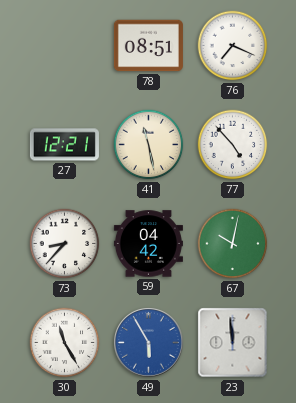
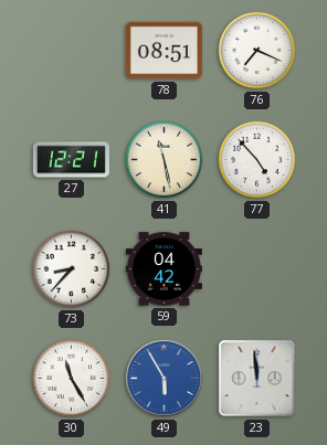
67: 10:02 -> none (233, 244)
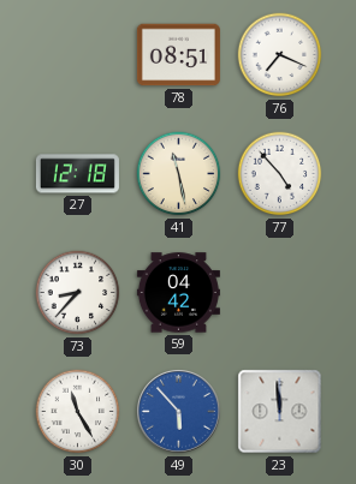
27: 12:21 -> 12:18 (77, 174)
49: 5:55 -> 5:53 (179, 412)
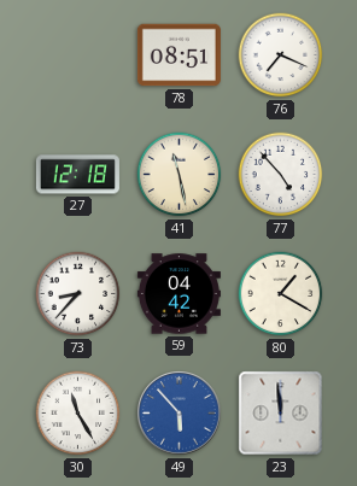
80: none -> 1:20 (281, 294)
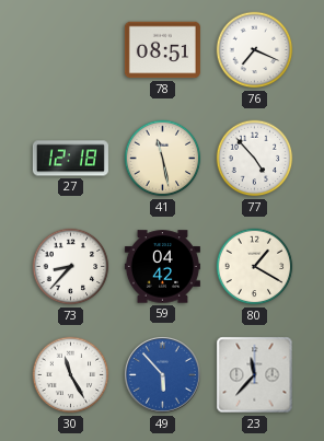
23: 11:59 -> 11:37 (255, 375)
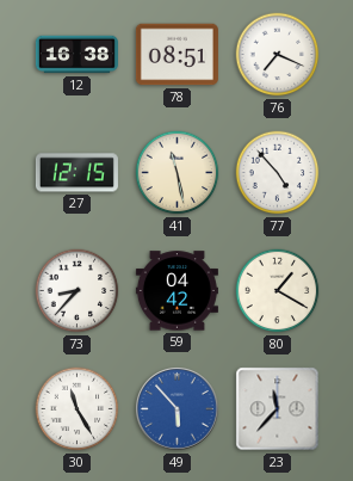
12: none -> 16:38 (76, 55)
27: 12:18 -> 12:15 (76, 173)
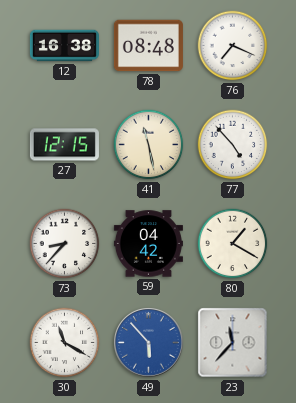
78: 08:51 -> 08:48 (148, 46)
30: 11:25 -> 11:20 (65, 343)
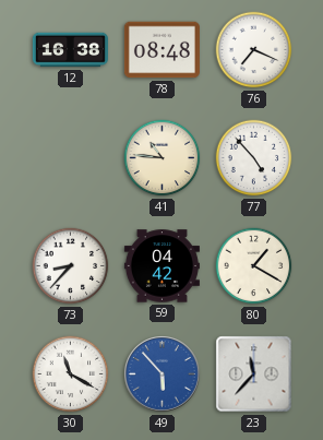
27: 12:15 -> none (64, 145)
41: 11:28 -> 10:46 (163, 158)
